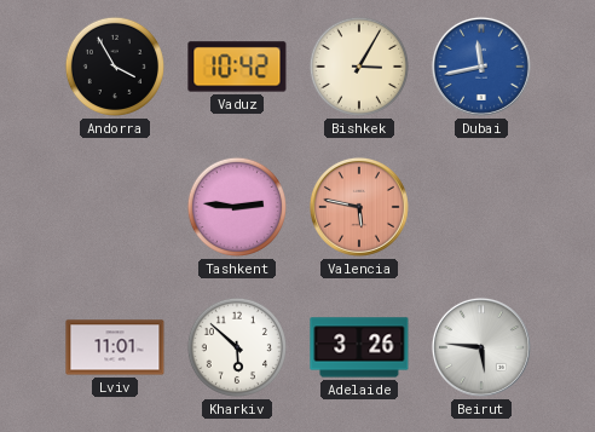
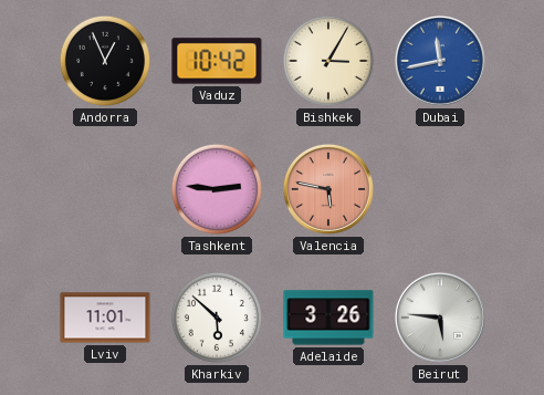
Andorra: 3:55 -> 12:56 (105, 61)
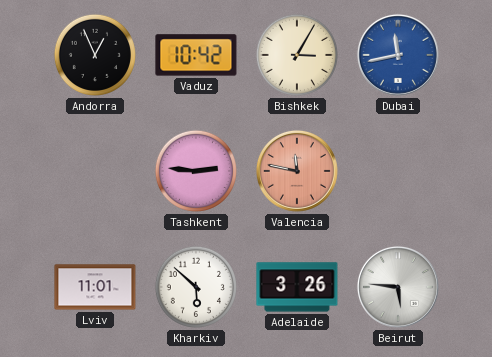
Valencia: 5:47 -> 11:47 (297, 171)
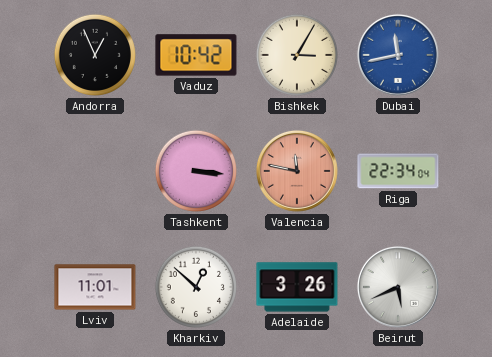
Tashkent: 2:46 -> 3:16 (196, 171)
Riga: none -> 22:34 (398, 171)
Kharkiv: 5:52 -> 12:52 (196, 287)
Beirut: 5:46 -> 5:41 (398, 287)
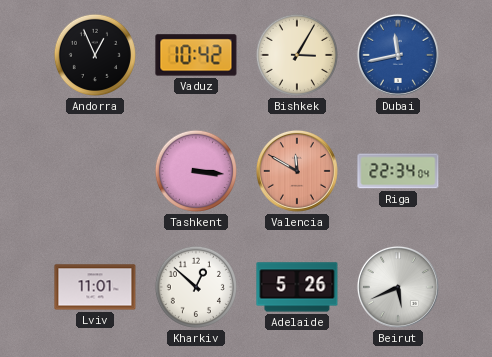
Valencia: 11:47 -> 11:50 (297, 171)
Adelaide: 3:26 -> 5:26 (297, 287)
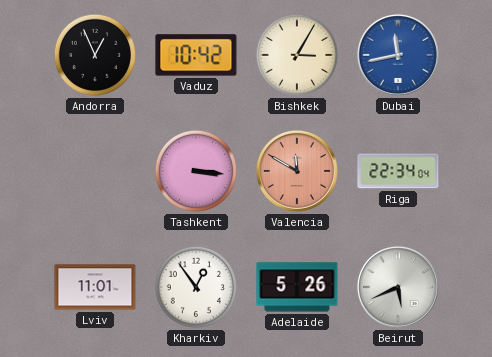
Kharkiv: 12:52 -> 12:54 (196, 287)
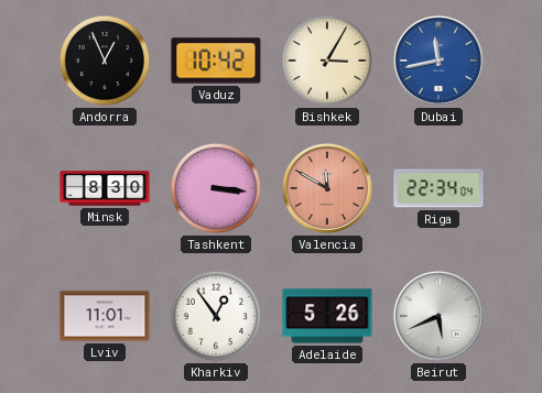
Minsk: none -> 8:30 (105, 188)
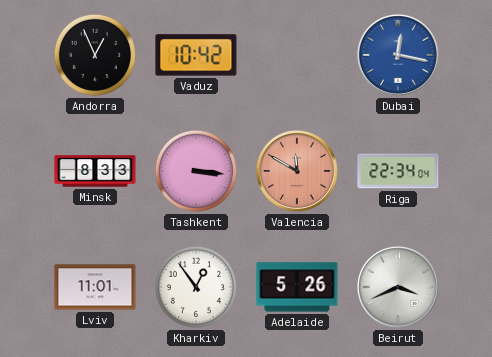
Bishkek: 3:05 -> none (327, 61)
Dubai: 11:43 -> 12:17 (398, 55)
Minsk: 8:30 -> 8:33 (95, 171)
Beirut: 5:41 -> 3:41 (398, 287)
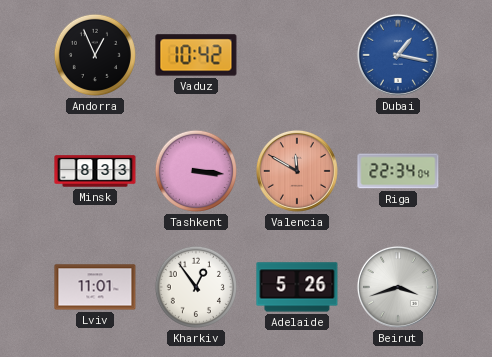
Dubai: 12:17 -> 1:17 (398, 55)
Beirut: 3:41 -> 3:42 (398, 287)
